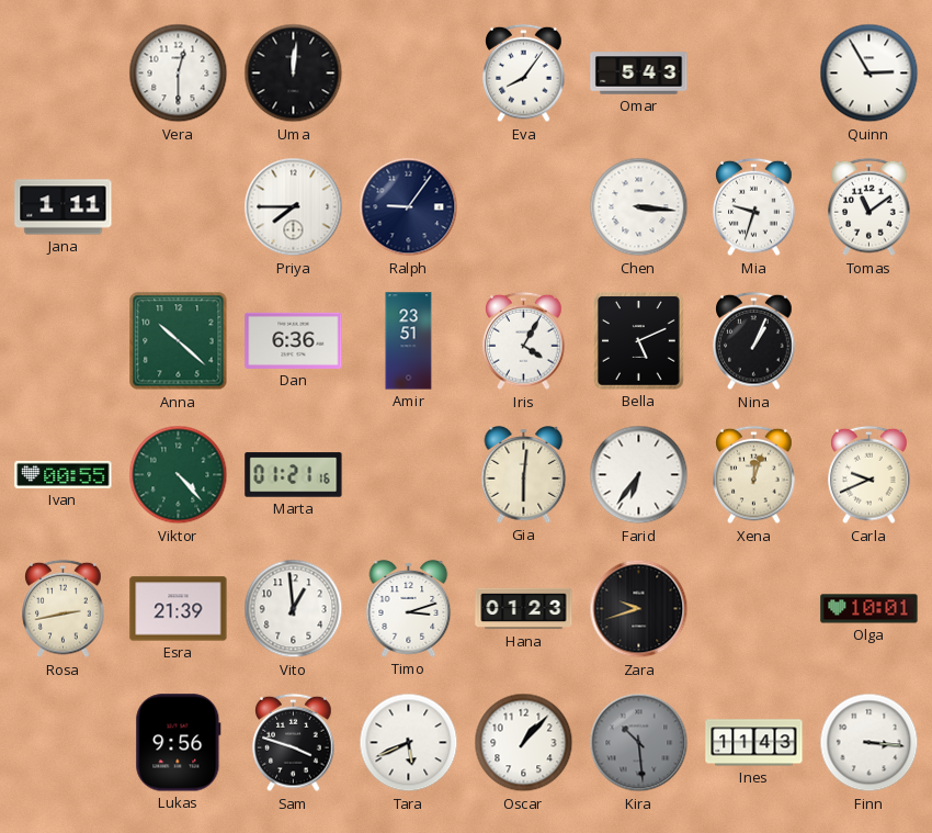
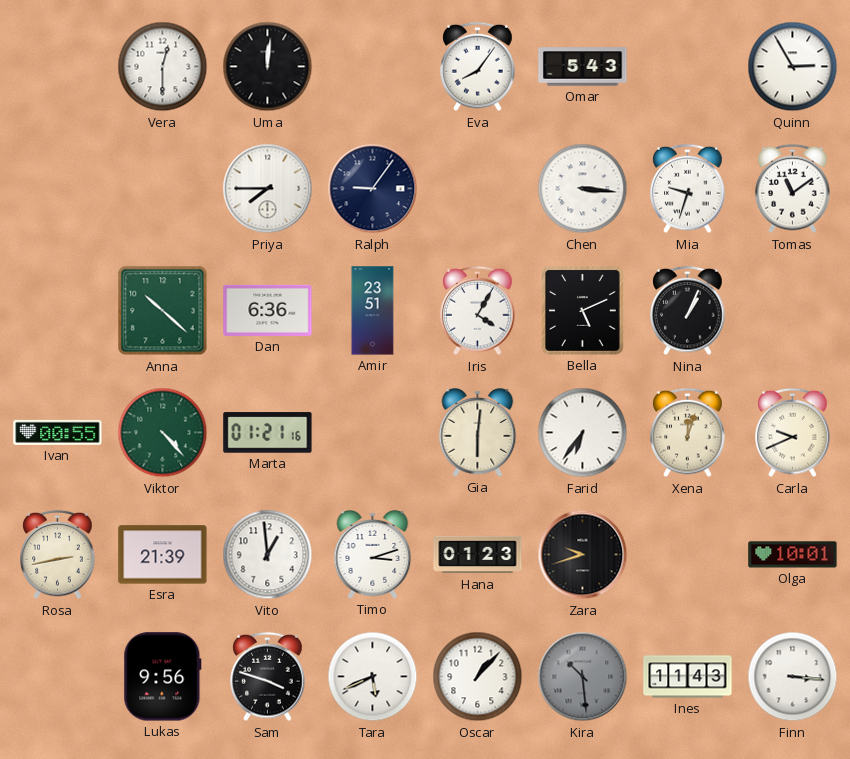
Jana: 1:11 -> none (64, 207)
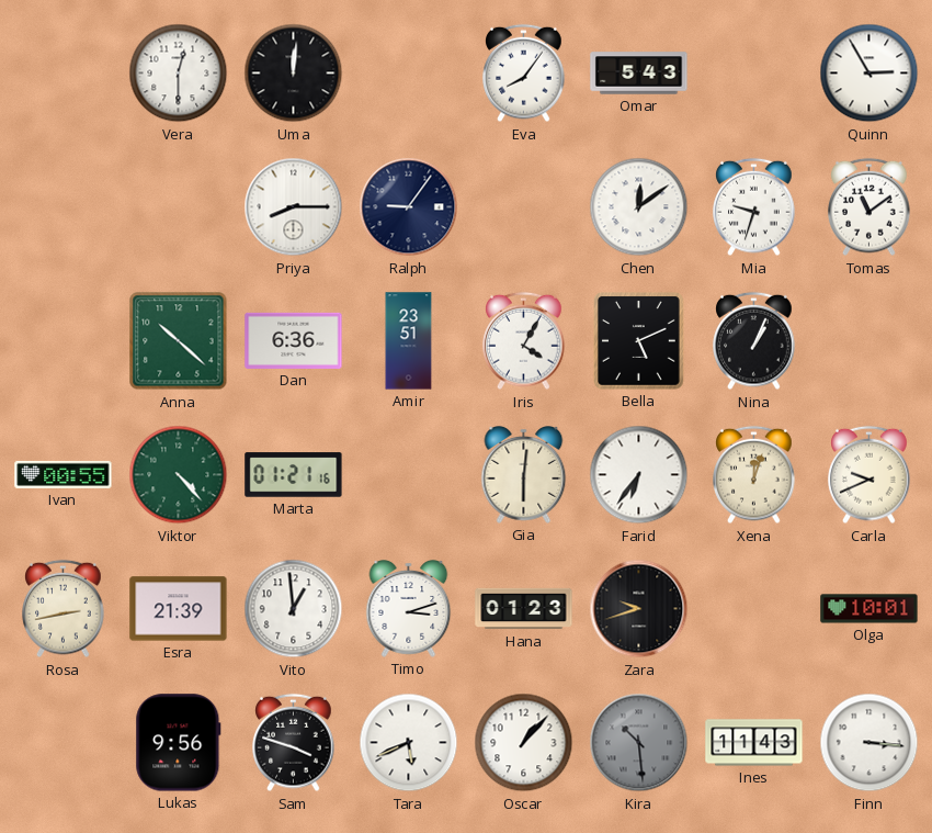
Priya: 7:45 -> 8:15 (294, 207)
Chen: 3:16 -> 12:09 (639, 207)
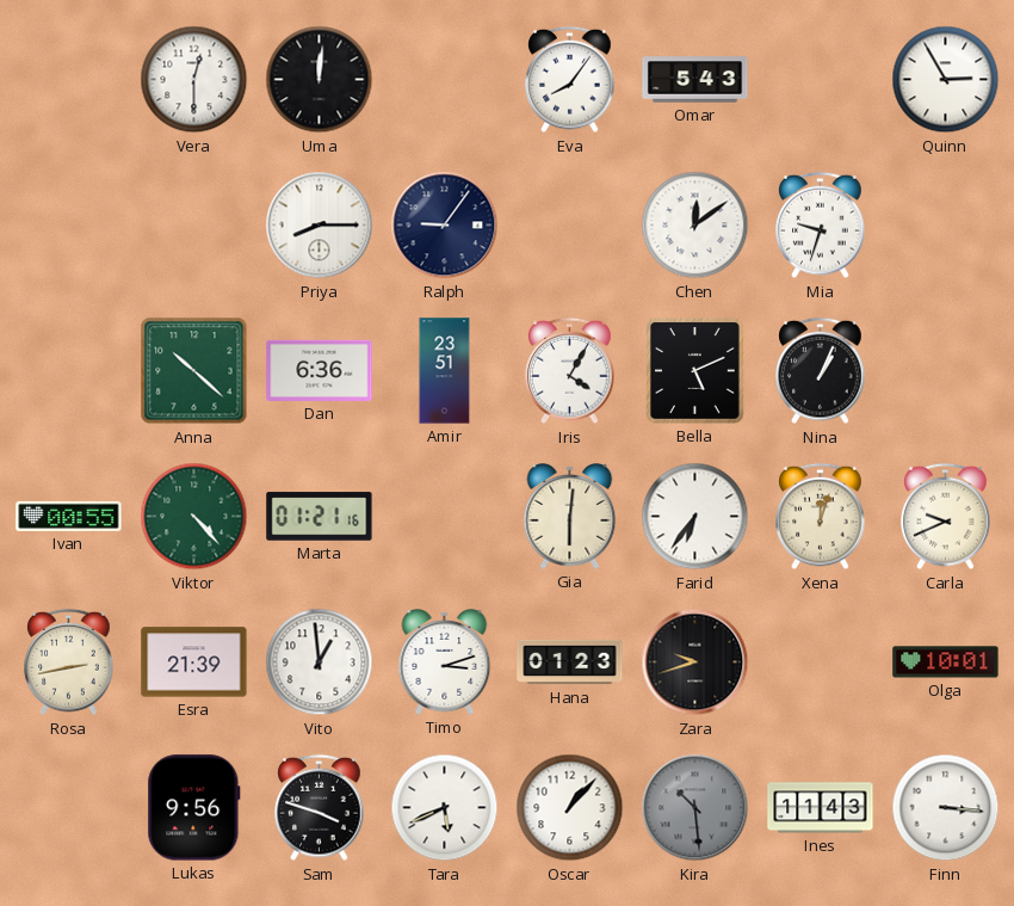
Tomas: 11:09 -> none (870, 207)
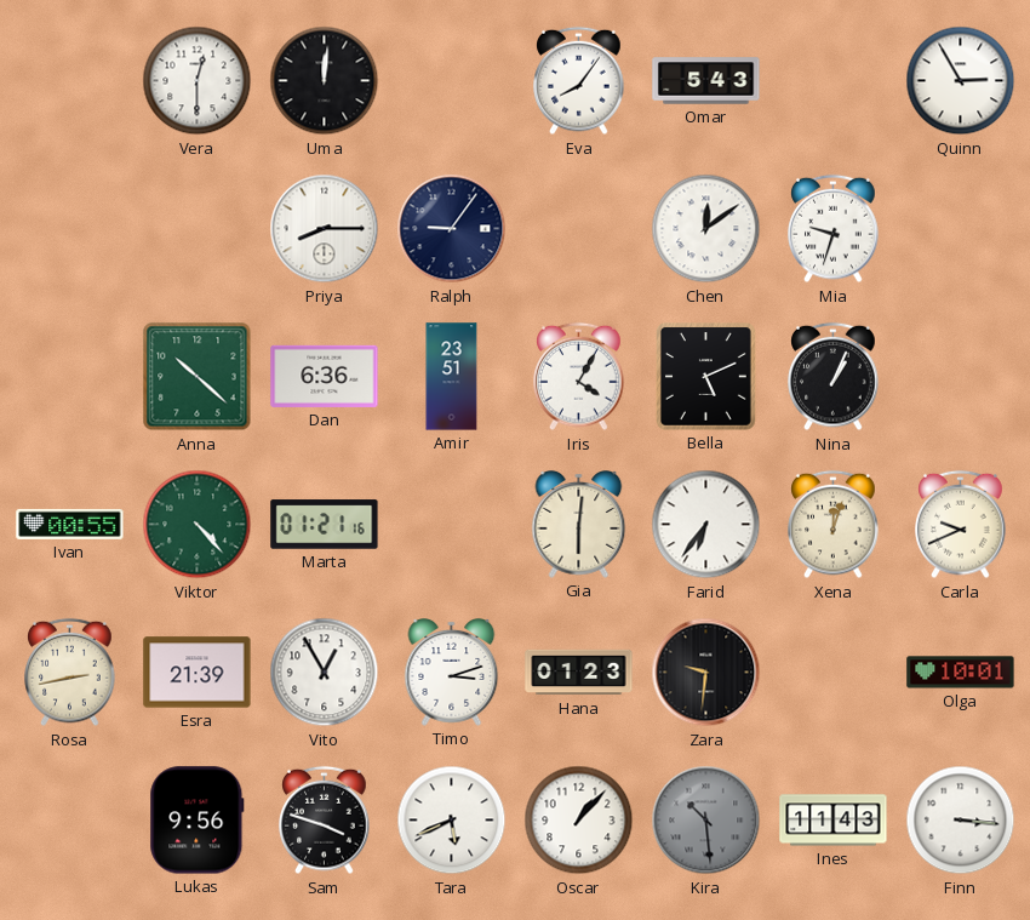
Vito: 12:59 -> 12:55 (325, 673)
Zara: 9:42 -> 9:31 (706, 673)
